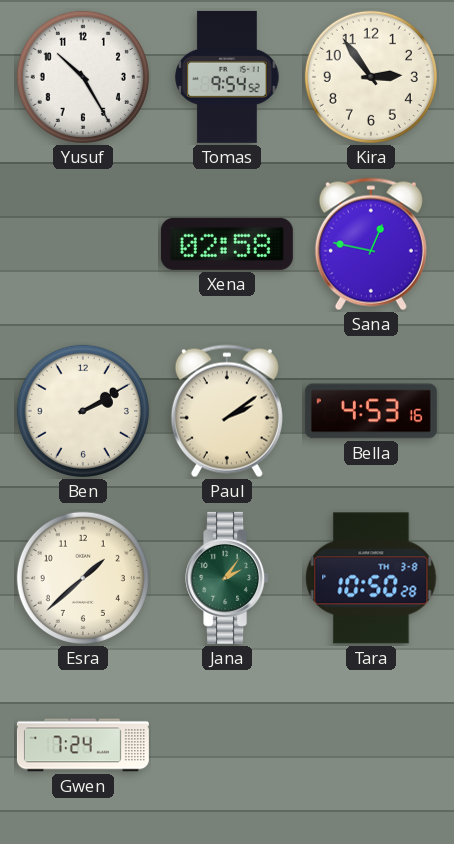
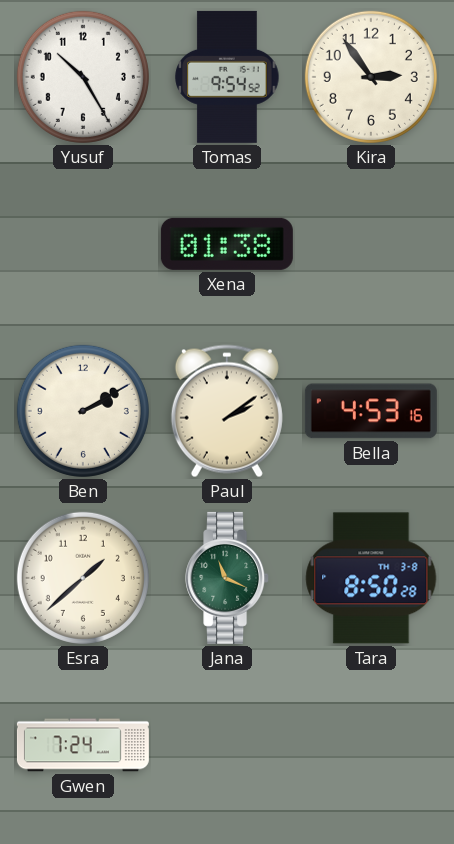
Xena: 02:58 -> 01:38 (227, 244)
Sana: 12:47 -> none (371, 244)
Jana: 2:06 -> 11:19 (228, 578)
Tara: 10:50 -> 8:50 (371, 578)
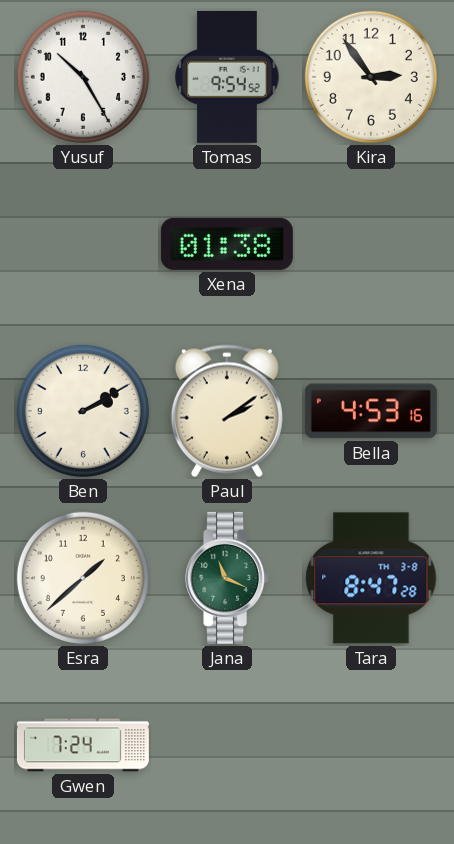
Tara: 8:50 -> 8:47 (371, 578)
